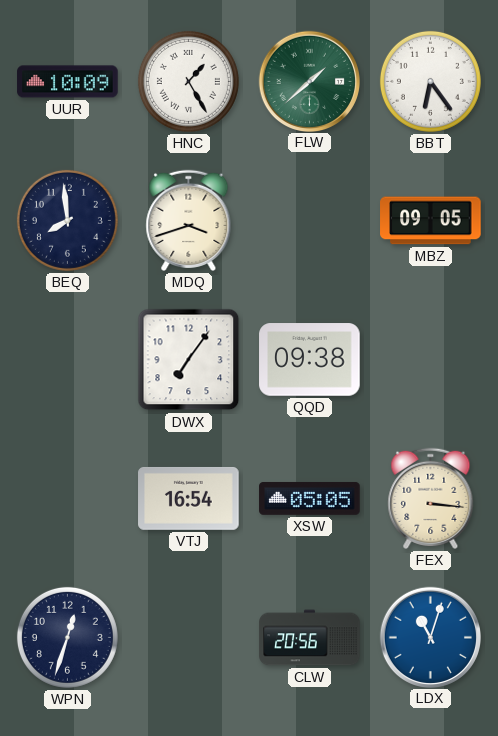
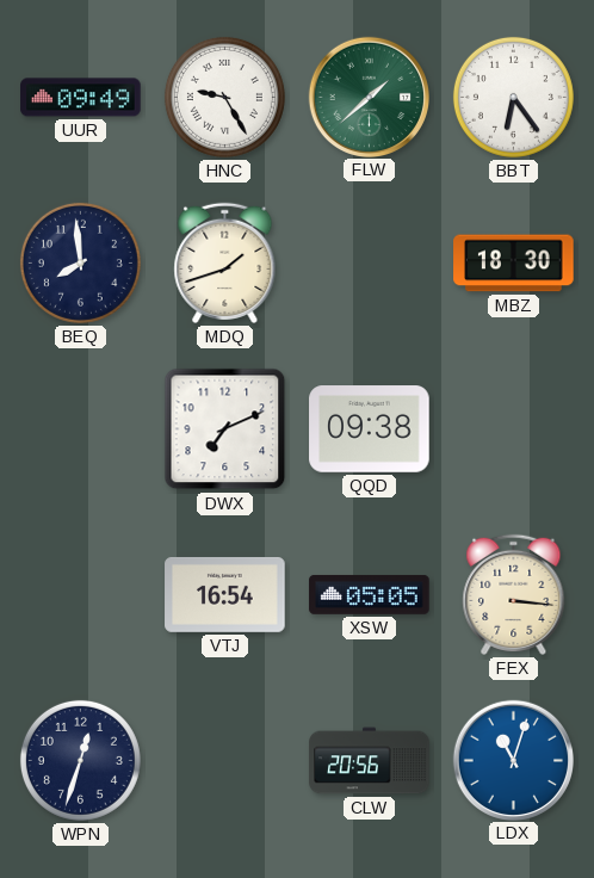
UUR: 10:09 -> 09:49 (81, 98)
HNC: 1:25 -> 9:25 (224, 97)
MDQ: 3:42 -> 1:42 (225, 262)
MBZ: 09:05 -> 18:30 (514, 264)
DWX: 7:06 -> 7:11 (225, 429)
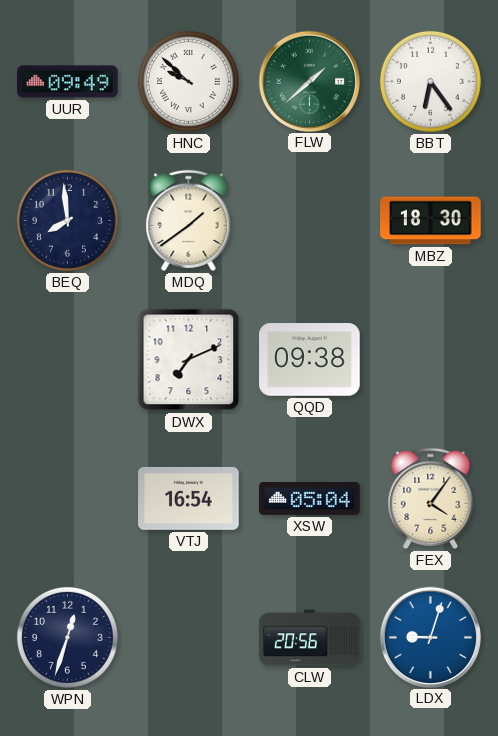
HNC: 9:25 -> 9:52 (188, 81)
MDQ: 1:42 -> 1:39 (189, 220)
XSW: 05:05 -> 05:04 (310, 498)
FEX: 3:16 -> 4:06 (431, 498)
LDX: 11:03 -> 9:03 (430, 637)
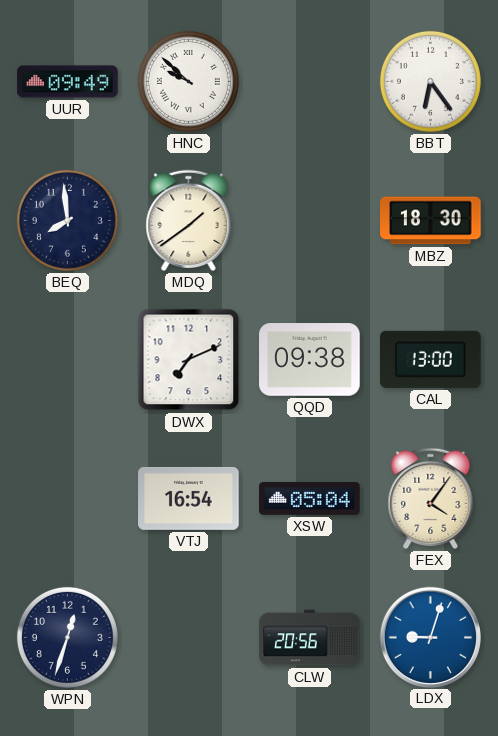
FLW: 1:38 -> none (309, 81)
CAL: none -> 13:00 (431, 359)
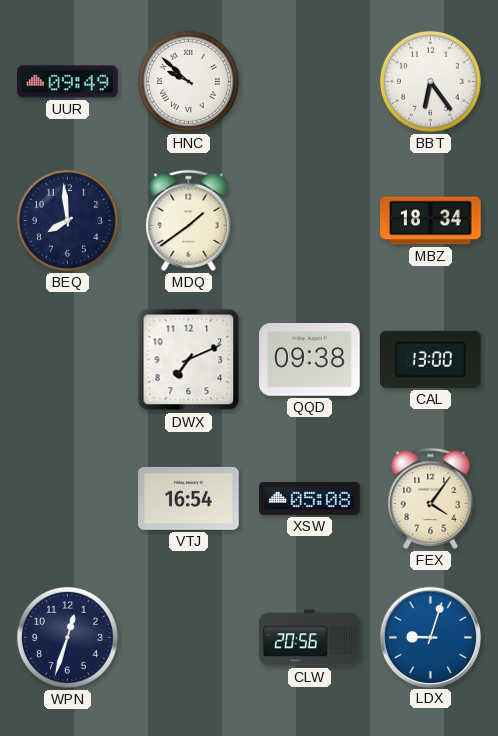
MBZ: 18:30 -> 18:34 (431, 221)
XSW: 05:04 -> 05:08 (310, 498)
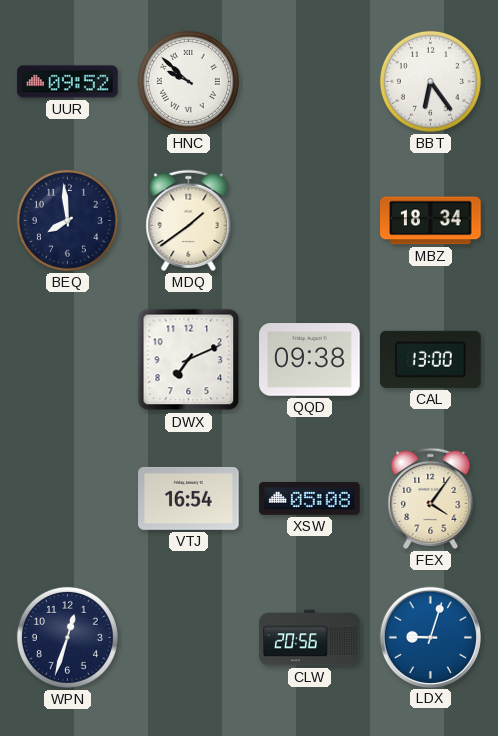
UUR: 09:49 -> 09:52 (68, 82)
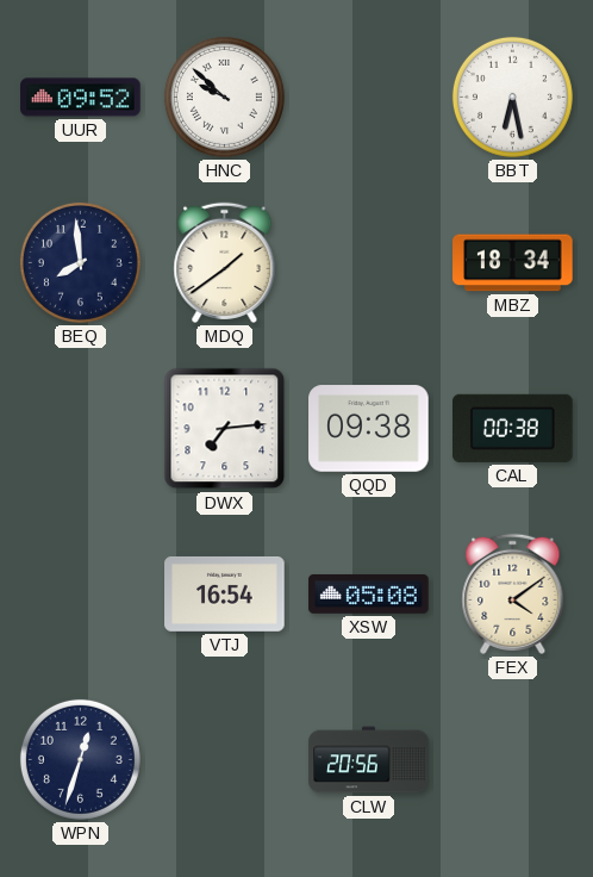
BBT: 6:24 -> 6:28 (512, 97)
DWX: 7:11 -> 7:14 (225, 429)
CAL: 13:00 -> 00:38 (513, 428)
FEX: 4:06 -> 4:09 (513, 593)
LDX: 9:03 -> none (430, 637)
